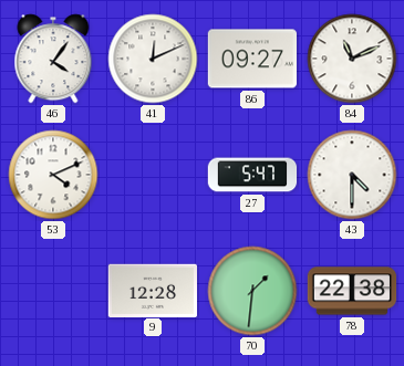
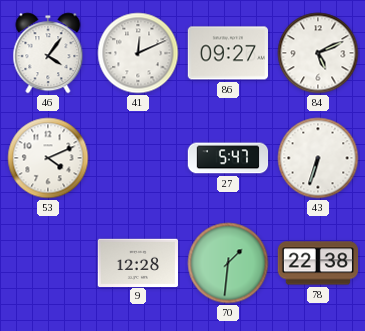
84: 11:11 -> 5:11 (318, 53)
43: 4:30 -> 6:33 (318, 158)
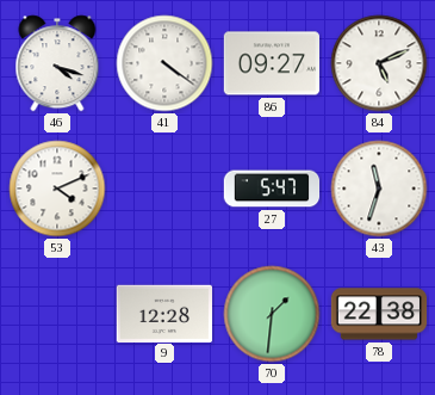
46: 4:06 -> 4:18 (57, 63)
41: 12:11 -> 4:21 (164, 63)
43: 6:33 -> 11:33 (379, 189)
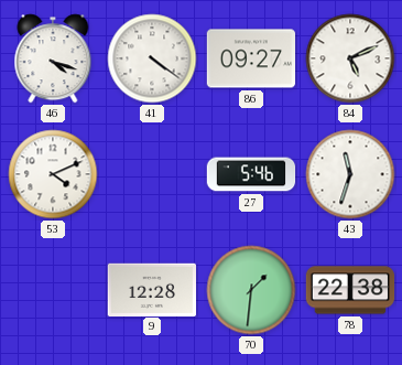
27: 5:47 -> 5:46 (251, 174)
